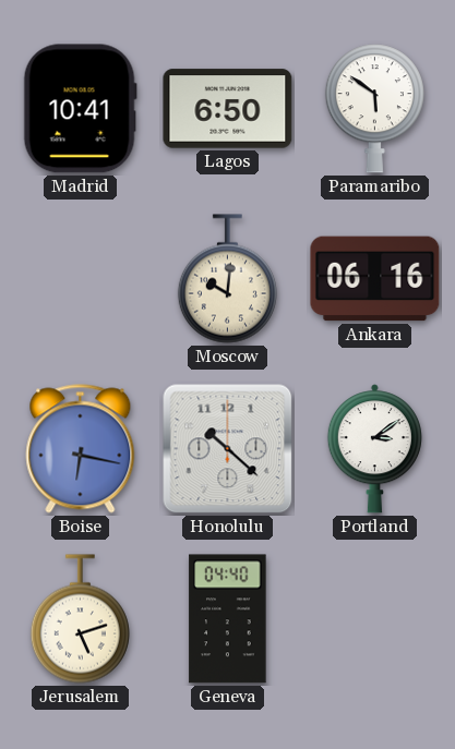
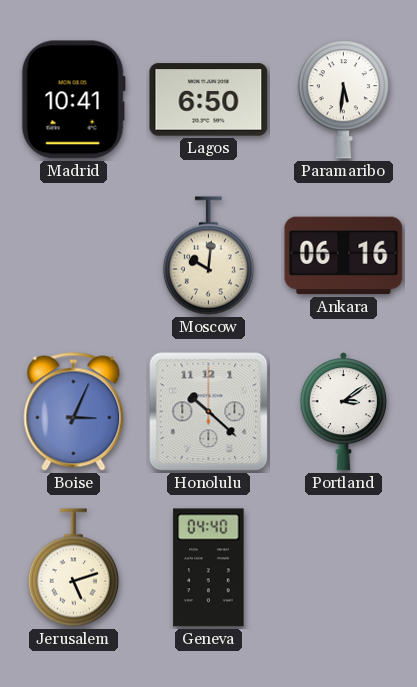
Paramaribo: 5:51 -> 5:31 (343, 100)
Boise: 6:17 -> 3:04 (74, 412)
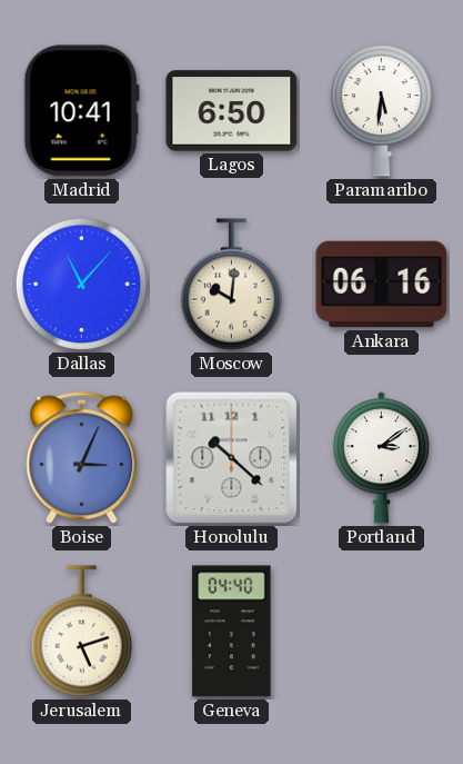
Dallas: none -> 11:07 (81, 284)
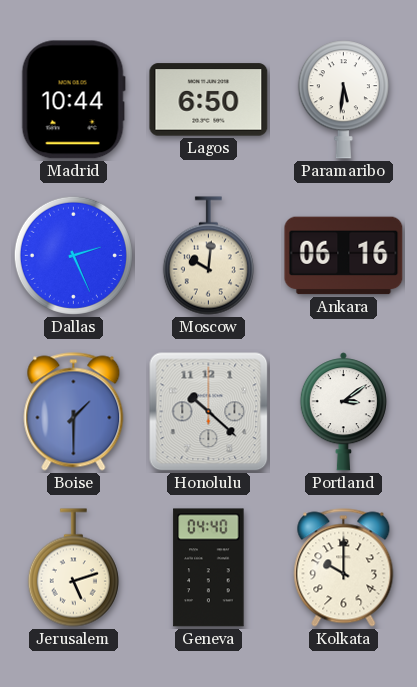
Madrid: 10:41 -> 10:44 (73, 100)
Dallas: 11:07 -> 2:26 (73, 255)
Boise: 3:04 -> 1:30 (74, 412)
Kolkata: none -> 10:00 (344, 568)
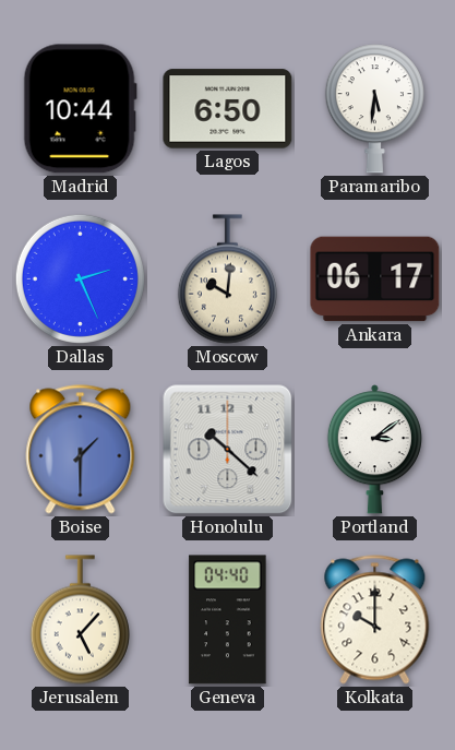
Ankara: 06:16 -> 06:17 (375, 279)
Jerusalem: 5:12 -> 5:07 (80, 620)
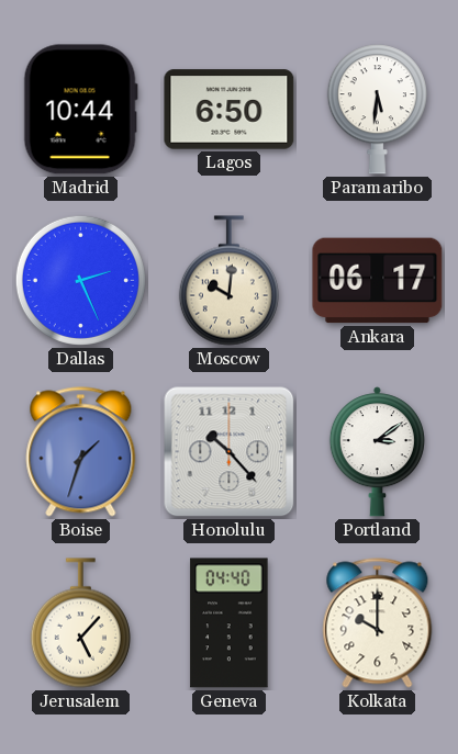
Boise: 1:30 -> 1:33 (81, 452)
Honolulu: 10:22 -> 10:23 (230, 452)
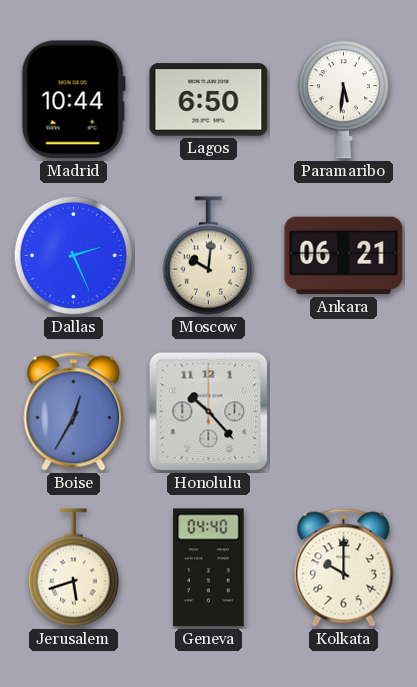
Ankara: 06:17 -> 06:21 (344, 256)
Boise: 1:33 -> 12:35 (74, 412)
Portland: 3:09 -> none (377, 452)
Jerusalem: 5:07 -> 5:42 (73, 568)
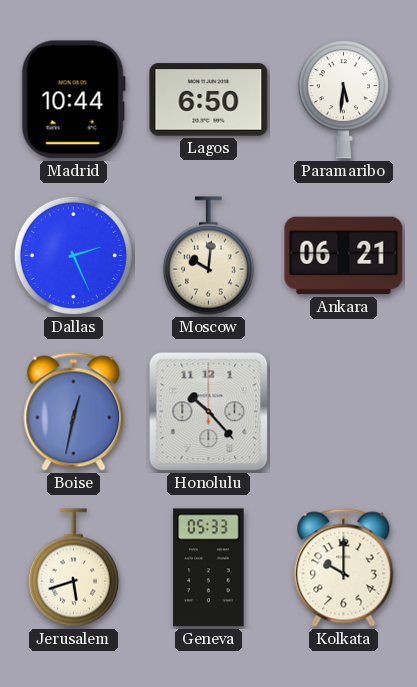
Boise: 12:35 -> 12:32 (74, 412)
Geneva: 04:40 -> 05:33 (209, 568)
